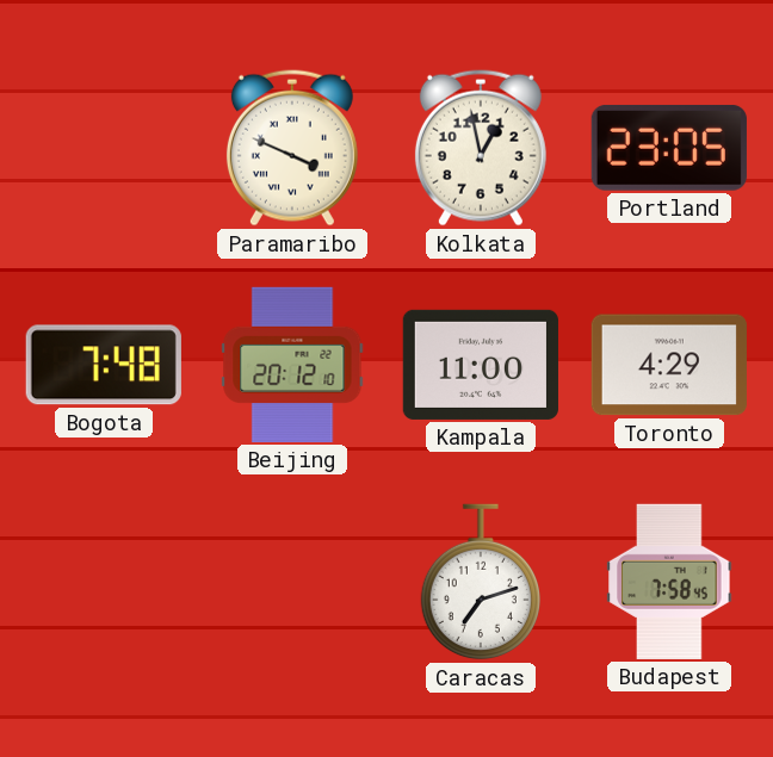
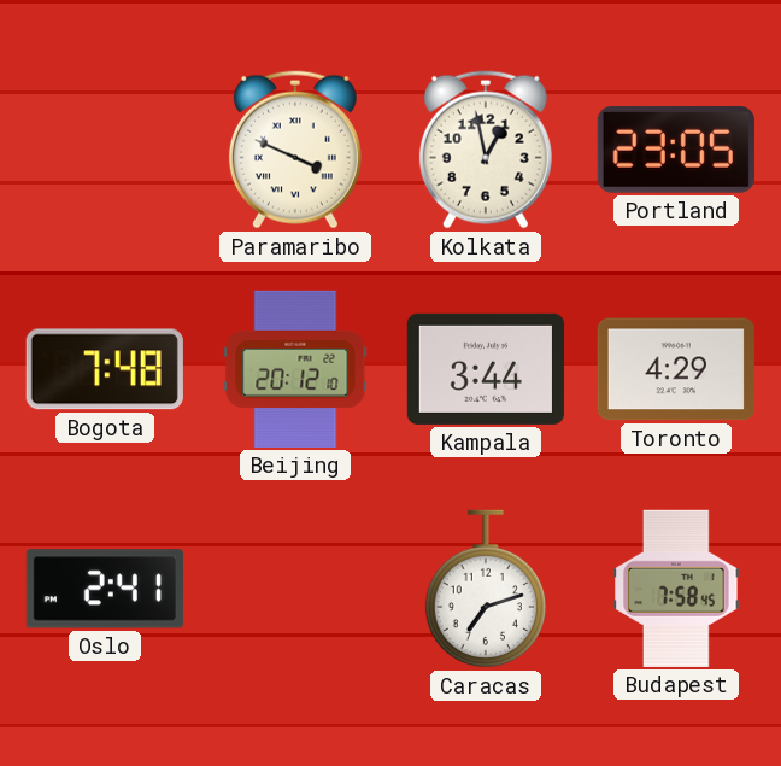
Kampala: 11:00 -> 3:44 (486, 369)
Oslo: none -> 2:41 (105, 589)
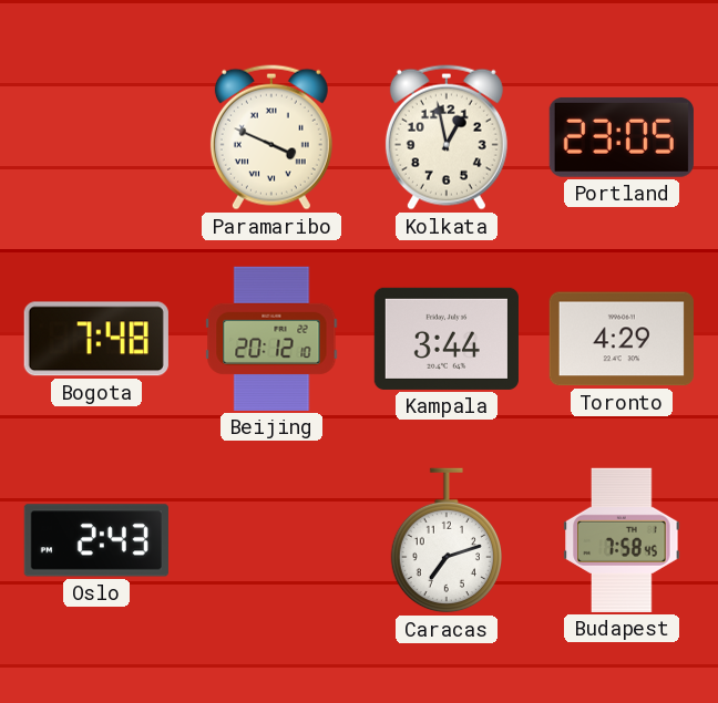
Oslo: 2:41 -> 2:43 (96, 540)
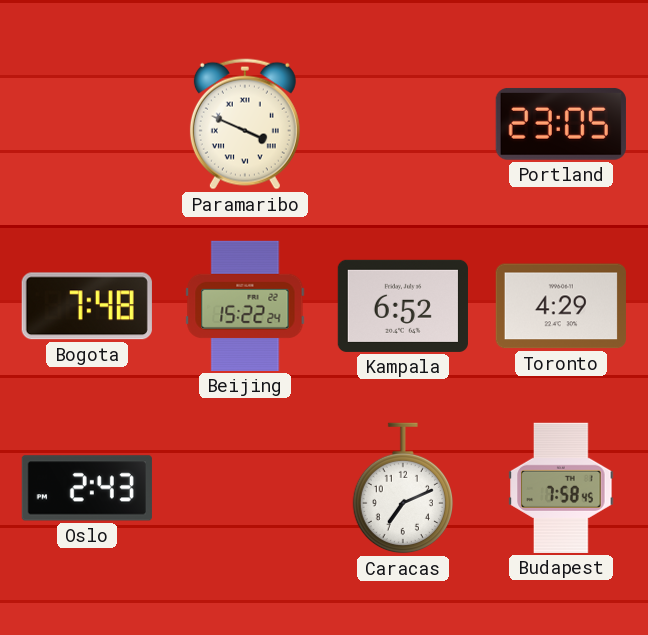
Kolkata: 12:58 -> none (447, 137)
Beijing: 20:12 -> 15:22 (245, 306)
Kampala: 3:44 -> 6:52 (403, 306)
Caracas: 7:12 -> 7:11 (403, 488)
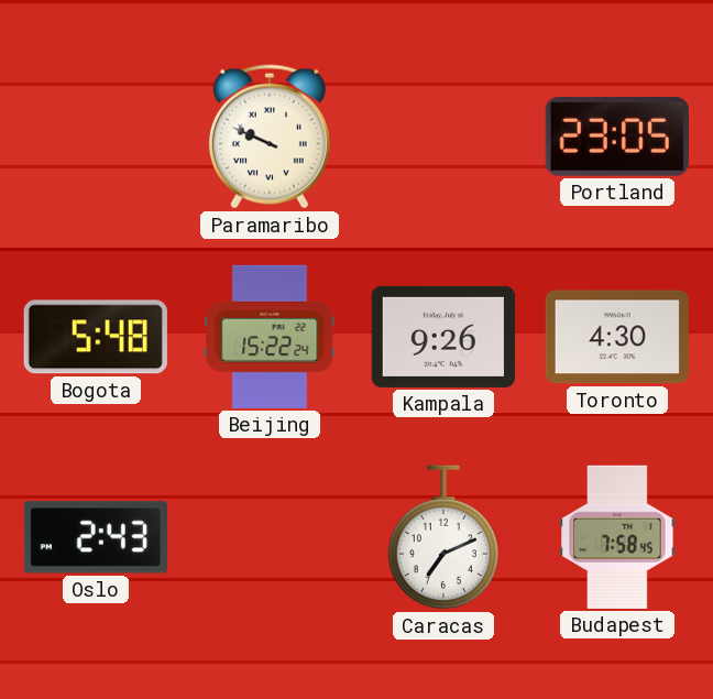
Paramaribo: 3:49 -> 9:49 (270, 136)
Bogota: 7:48 -> 5:48 (96, 337)
Kampala: 6:52 -> 9:26 (443, 337)
Toronto: 4:29 -> 4:30 (617, 337)
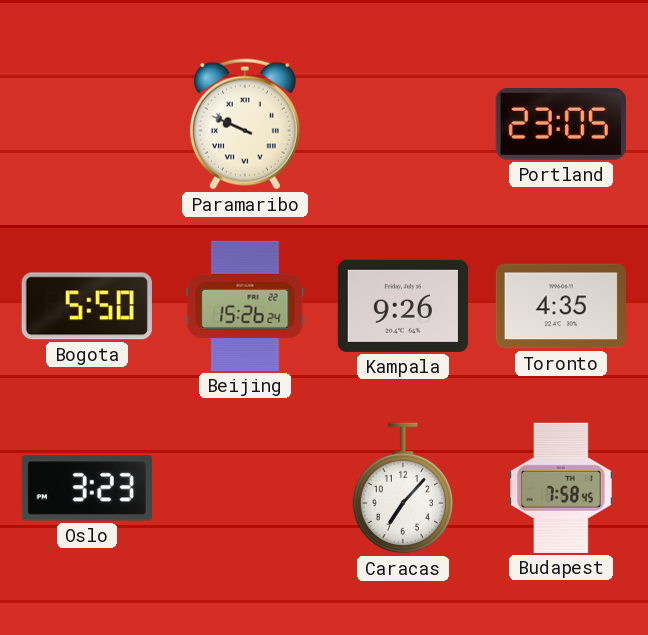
Bogota: 5:48 -> 5:50 (87, 306)
Beijing: 15:22 -> 15:26 (245, 306)
Toronto: 4:30 -> 4:35 (561, 306)
Oslo: 2:43 -> 3:23 (87, 488)
Caracas: 7:11 -> 7:07 (403, 488)
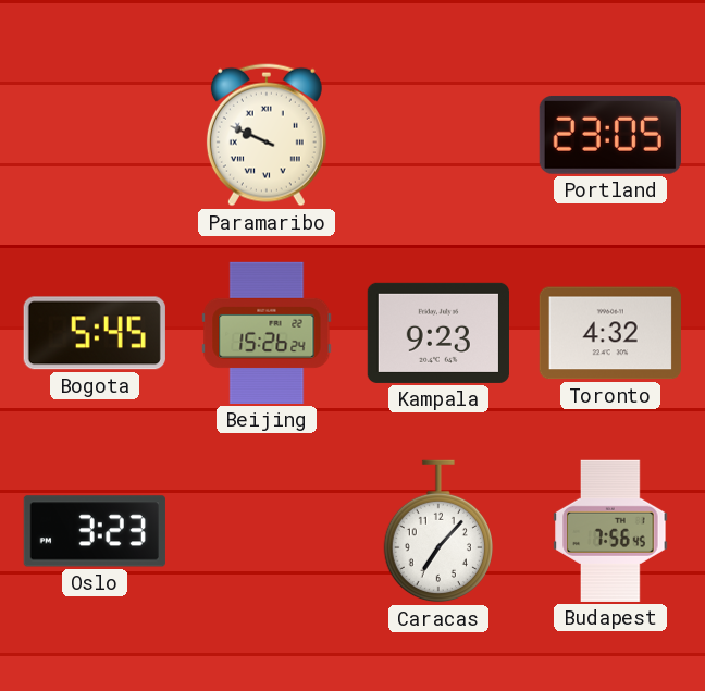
Bogota: 5:50 -> 5:45 (95, 333)
Kampala: 9:26 -> 9:23 (438, 333)
Toronto: 4:35 -> 4:32 (610, 333)
Budapest: 7:58 -> 7:56 (610, 531)
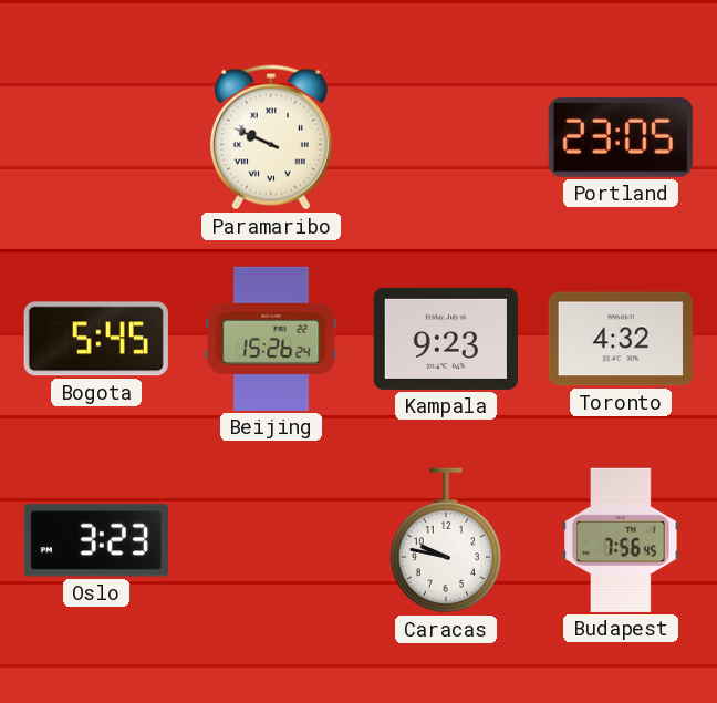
Caracas: 7:07 -> 9:47 (446, 540)
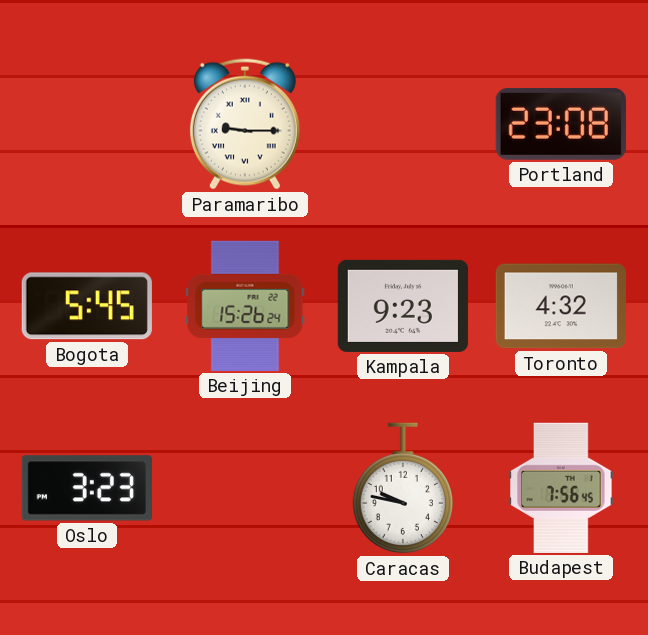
Paramaribo: 9:49 -> 9:15 (245, 124)
Portland: 23:05 -> 23:08 (561, 124)
